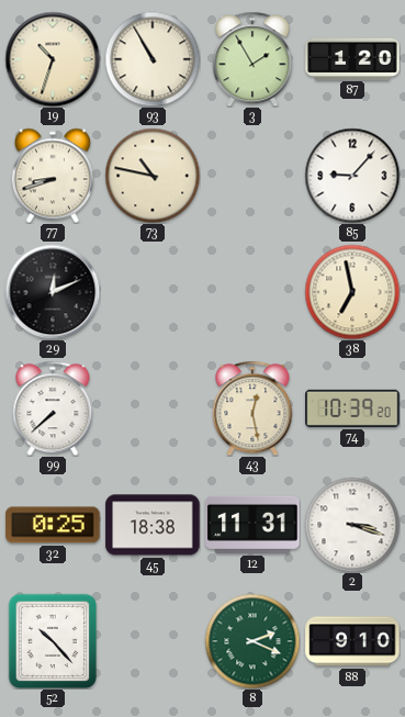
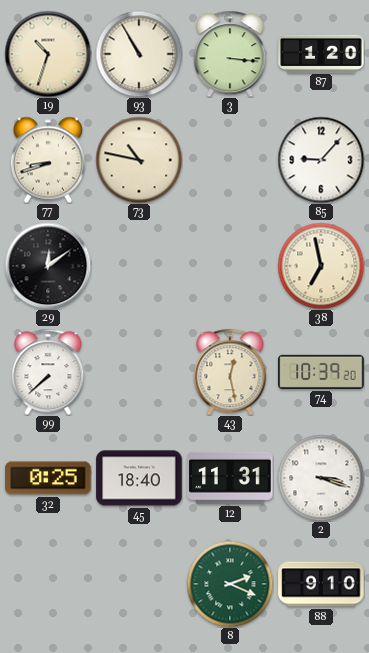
3: 1:55 -> 3:16 (230, 54)
29: 12:11 -> 12:09 (48, 266)
45: 18:38 -> 18:40 (139, 478)
52: 10:23 -> none (53, 641)
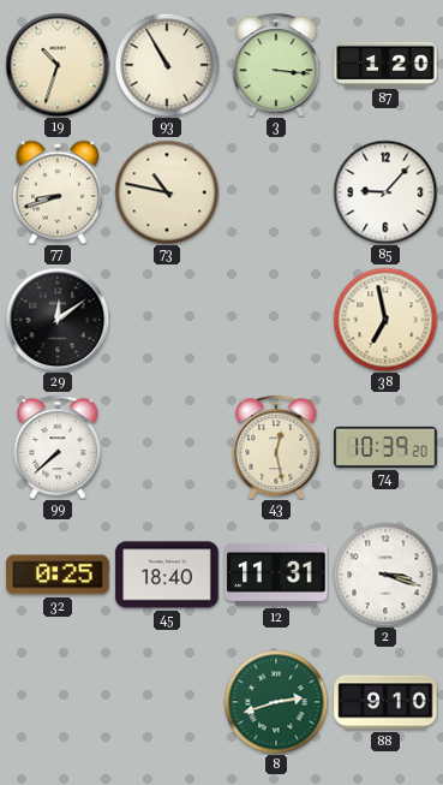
8: 2:19 -> 2:42 (276, 702)
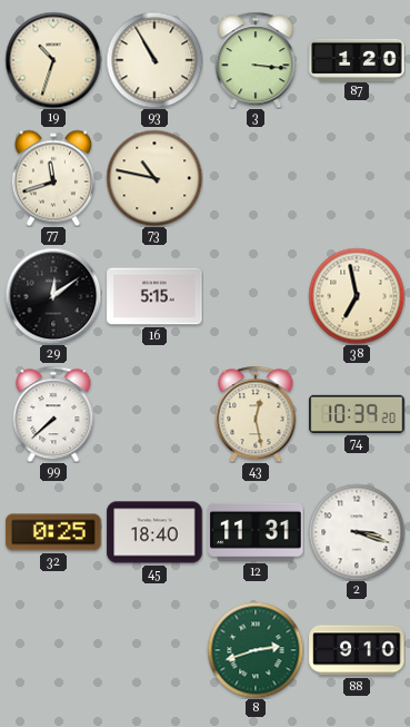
77: 8:42 -> 11:42 (53, 178)
85: 9:07 -> none (385, 192)
16: none -> 5:15 (154, 296)
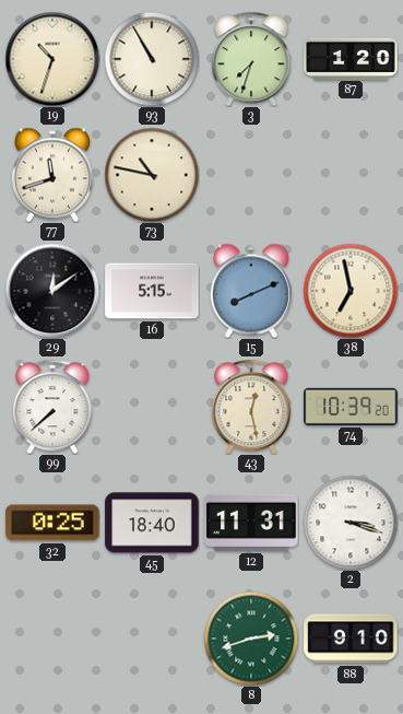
3: 3:16 -> 7:33 (251, 59)
15: none -> 8:11 (251, 291)
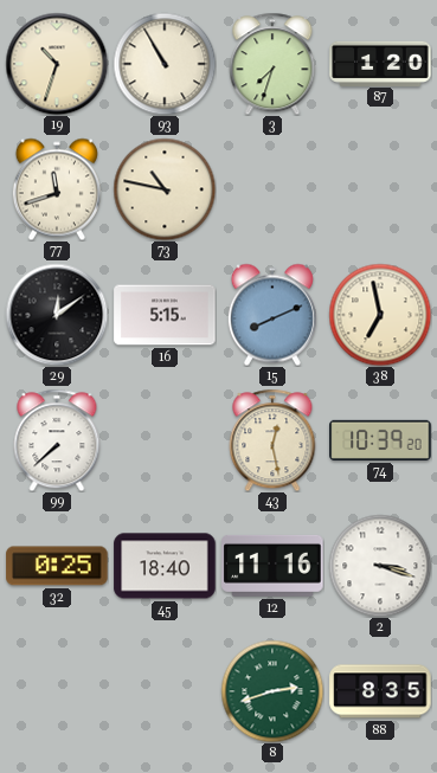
12: 11:31 -> 11:16 (272, 566)
88: 9:10 -> 8:35 (380, 691)
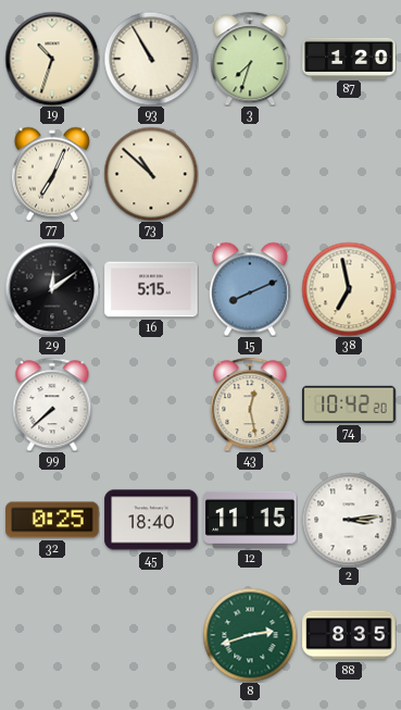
77: 11:42 -> 7:04 (52, 174)
73: 10:47 -> 10:52 (151, 174)
74: 10:39 -> 10:42 (349, 404)
12: 11:16 -> 11:15 (250, 520)
2: 3:18 -> 3:14 (349, 520)
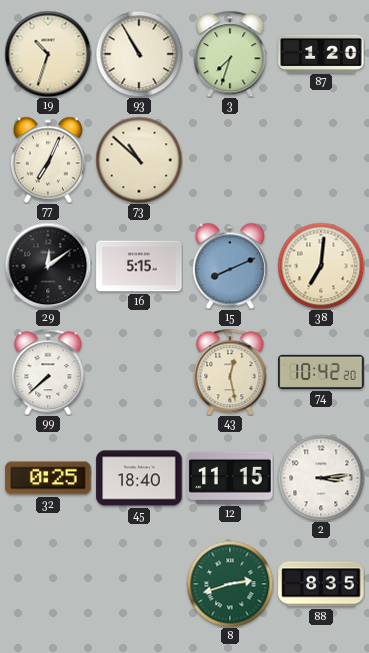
38: 6:58 -> 7:01 (321, 266)
